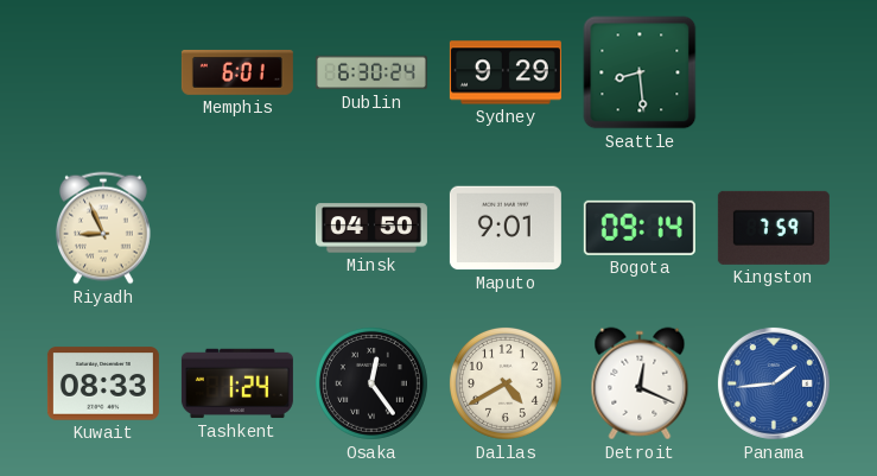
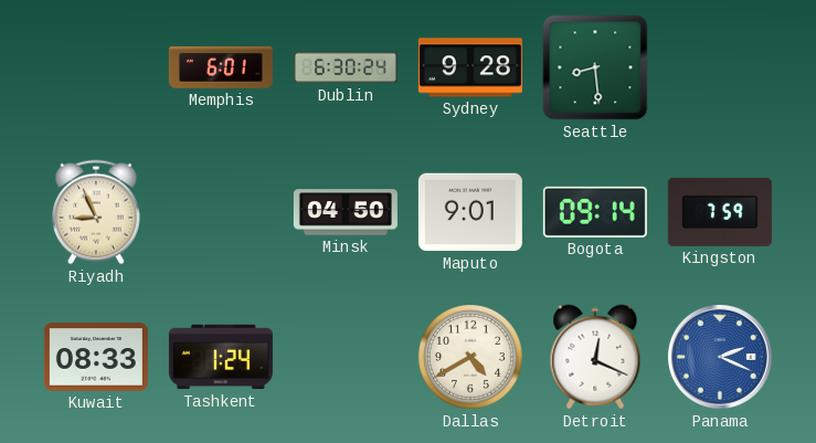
Sydney: 9:29 -> 9:28 (470, 67)
Osaka: 12:24 -> none (371, 383)
Panama: 1:44 -> 2:19 (720, 357)
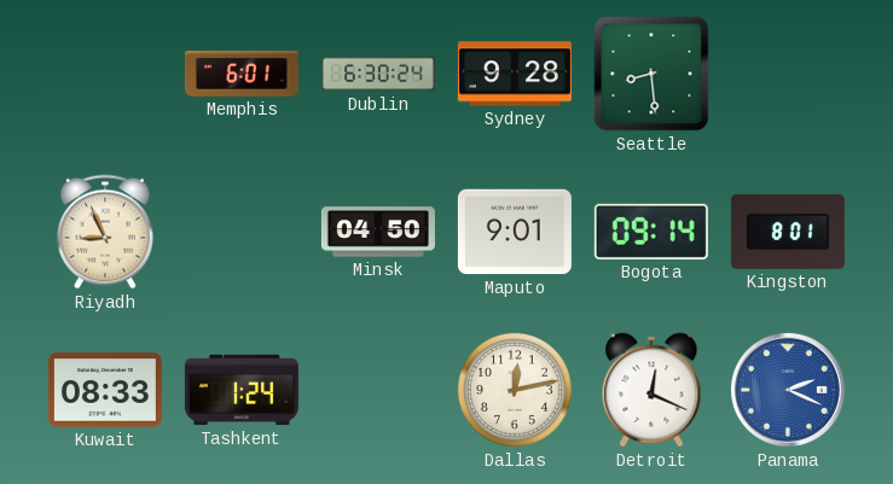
Kingston: 7:59 -> 8:01 (788, 232)
Dallas: 4:40 -> 12:13 (515, 390)
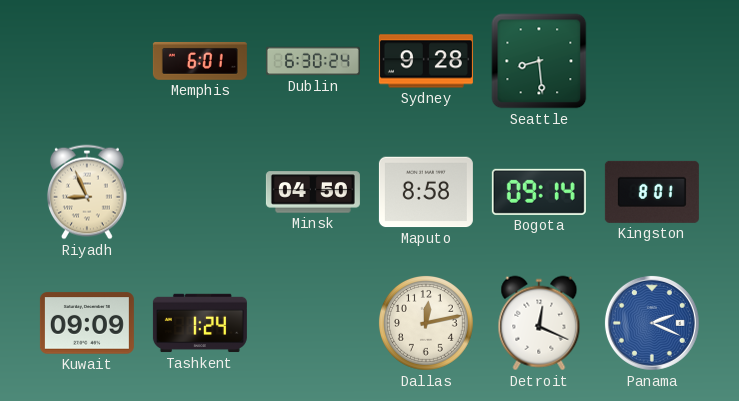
Maputo: 9:01 -> 8:58 (426, 192)
Kuwait: 08:33 -> 09:09 (87, 323)
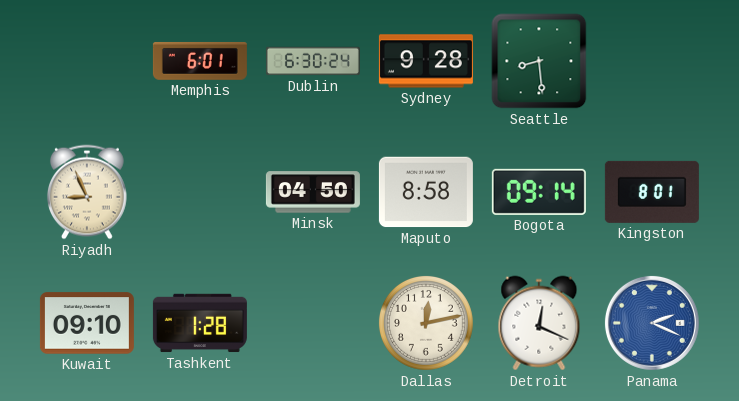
Kuwait: 09:09 -> 09:10 (87, 323)
Tashkent: 1:24 -> 1:28 (200, 323)
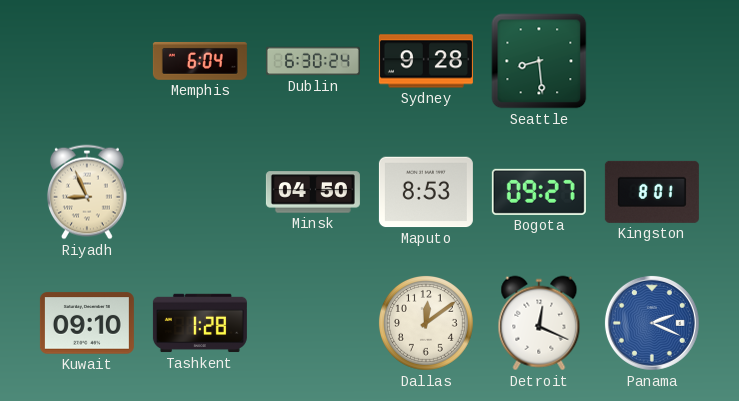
Memphis: 6:01 -> 6:04 (200, 61)
Maputo: 8:58 -> 8:53 (426, 192)
Bogota: 09:14 -> 09:27 (539, 192)
Dallas: 12:13 -> 12:09 (426, 323)
